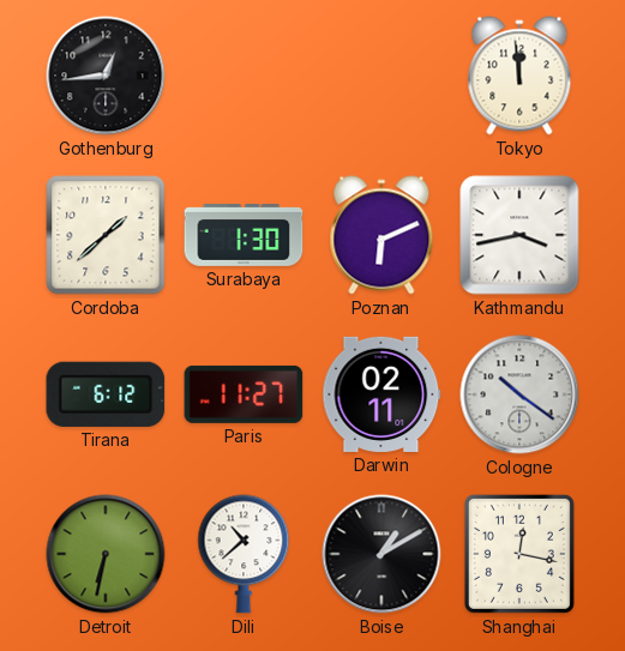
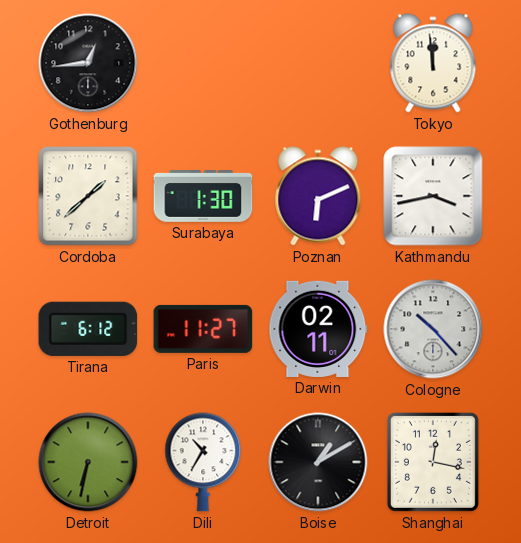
Cologne: 10:21 -> 10:23 (433, 329)
Dili: 10:38 -> 10:35 (203, 462)
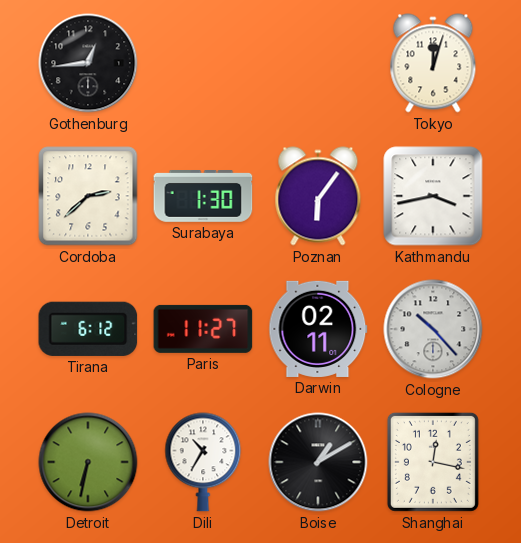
Tokyo: 11:59 -> 12:03 (433, 63)
Cordoba: 1:38 -> 2:38 (88, 196)
Poznan: 6:11 -> 6:06 (318, 196)
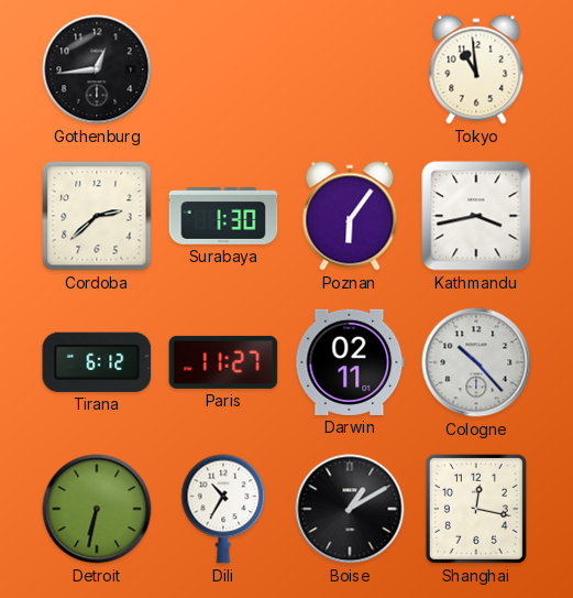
Tokyo: 12:03 -> 10:59 (476, 69)
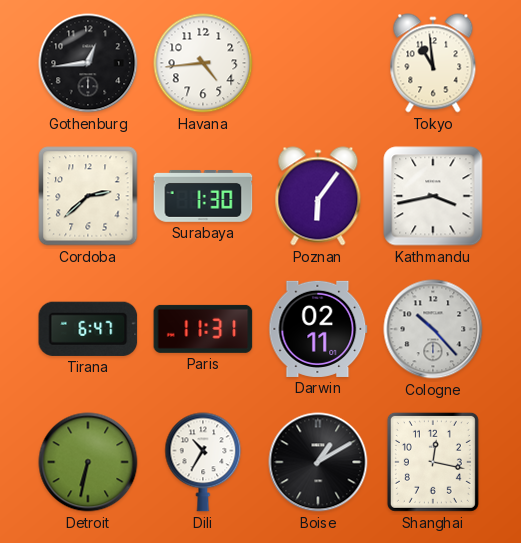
Havana: none -> 4:44 (203, 63)
Tirana: 6:12 -> 6:47 (88, 329)
Paris: 11:27 -> 11:31 (203, 329)
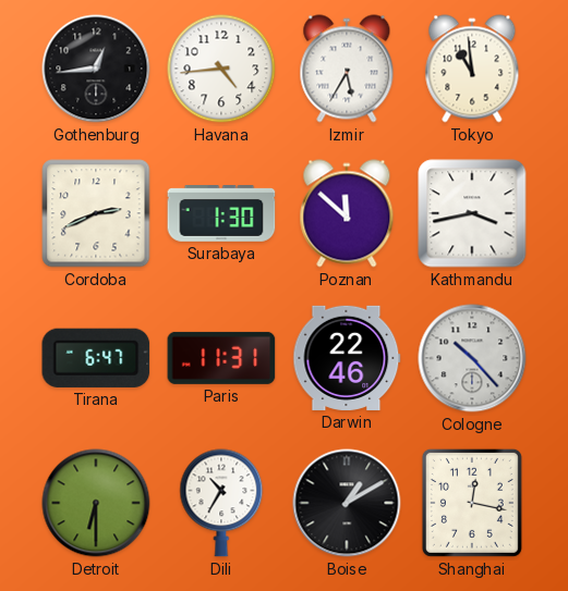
Izmir: none -> 5:35 (347, 69)
Cordoba: 2:38 -> 2:41 (96, 213)
Poznan: 6:06 -> 11:52 (347, 213)
Darwin: 02:11 -> 22:46 (347, 358)
Detroit: 6:32 -> 6:30 (96, 503)
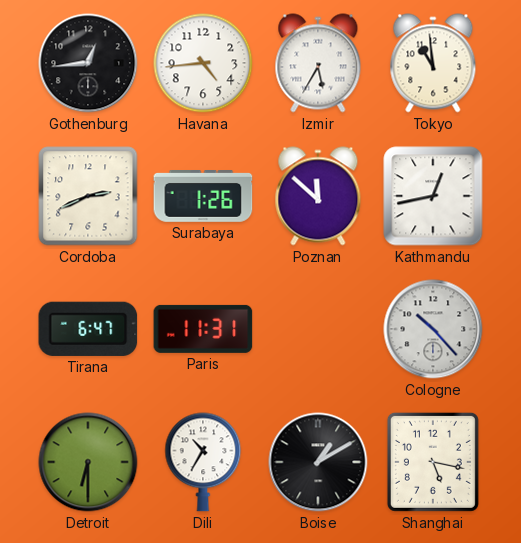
Surabaya: 1:30 -> 1:26 (203, 197)
Kathmandu: 3:43 -> 12:43 (433, 196)
Darwin: 22:46 -> none (347, 358)
Shanghai: 12:17 -> 5:17 (433, 462)
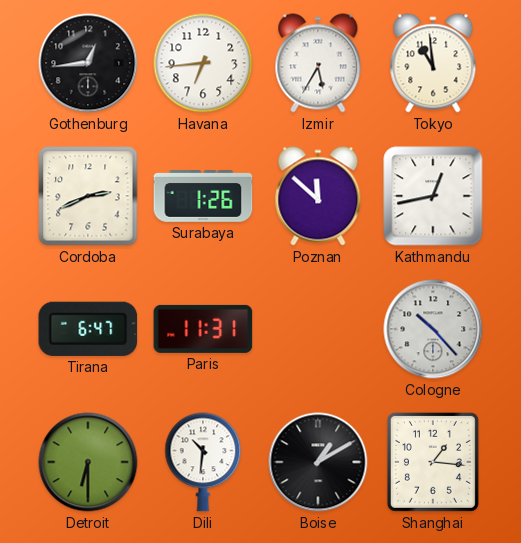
Havana: 4:44 -> 6:44 (203, 63)
Dili: 10:35 -> 10:31 (203, 462)
Shanghai: 5:17 -> 1:16 (433, 462)
